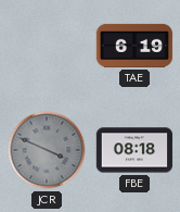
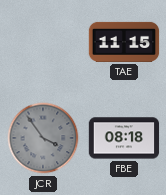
TAE: 6:19 -> 11:15 (124, 42)
JCR: 3:49 -> 3:54 (43, 138)
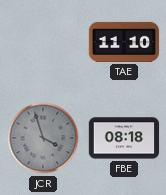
TAE: 11:15 -> 11:10 (124, 42)
JCR: 3:54 -> 3:57 (43, 138)
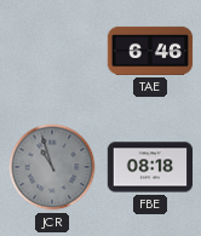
TAE: 11:10 -> 6:46 (150, 51)
JCR: 3:57 -> 10:57 (52, 167)
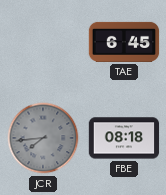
TAE: 6:46 -> 6:45 (124, 42)
JCR: 10:57 -> 7:44 (43, 138)
